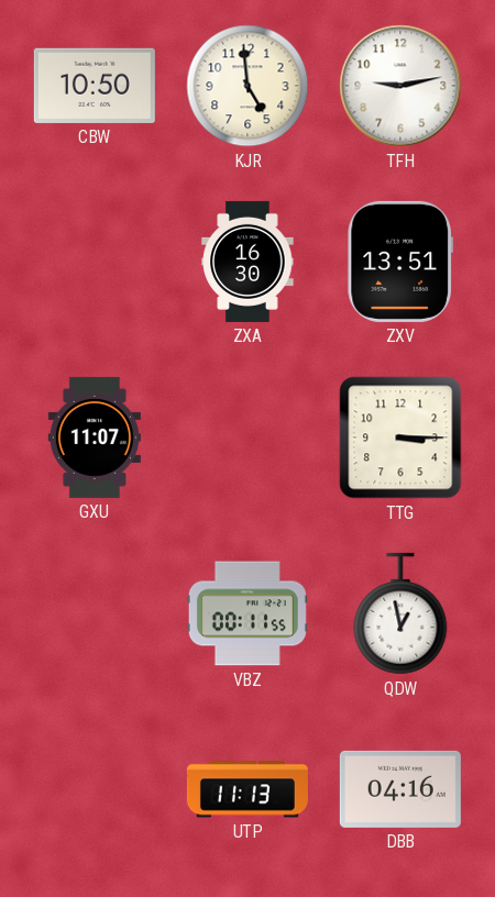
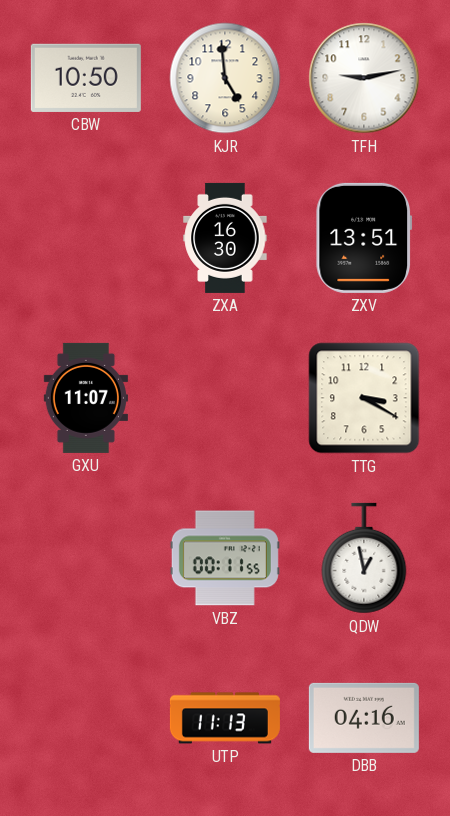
TTG: 3:15 -> 3:20 (364, 398)
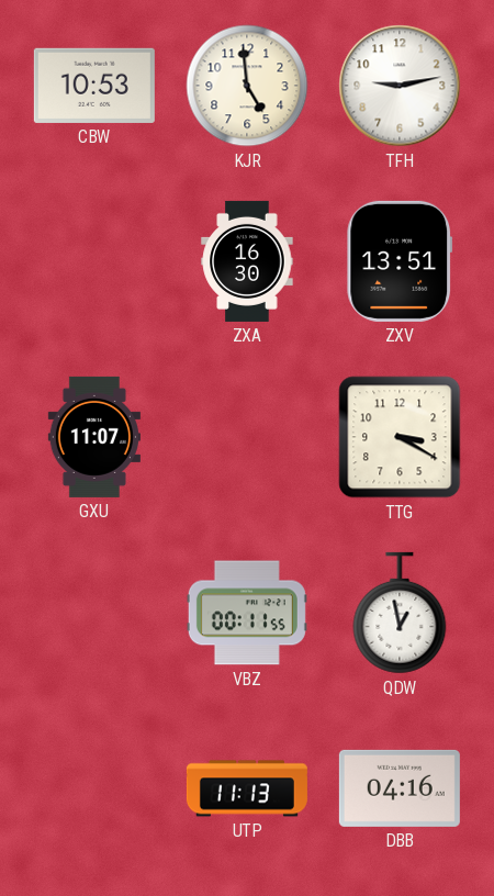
CBW: 10:50 -> 10:53 (94, 86)
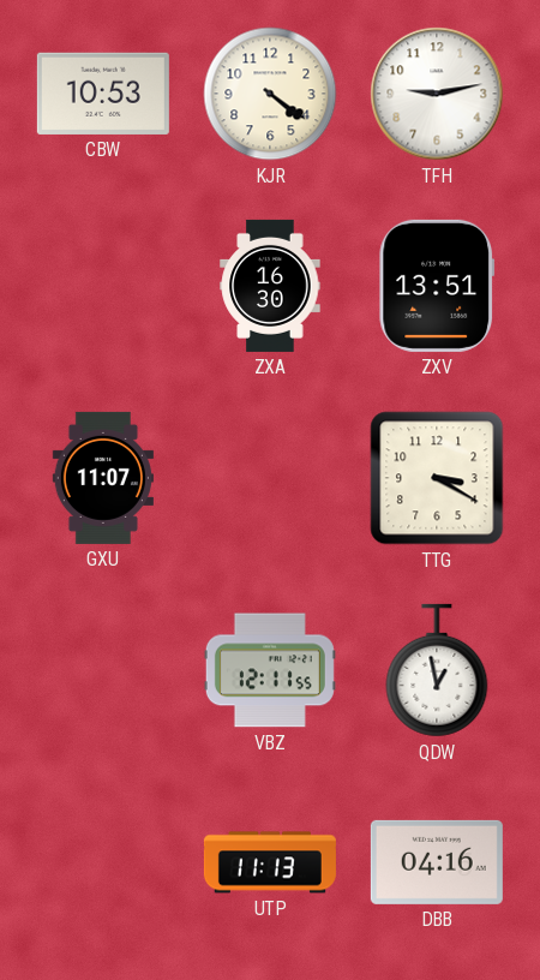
KJR: 4:59 -> 4:21 (270, 94)
VBZ: 00:11 -> 12:11 (270, 670)
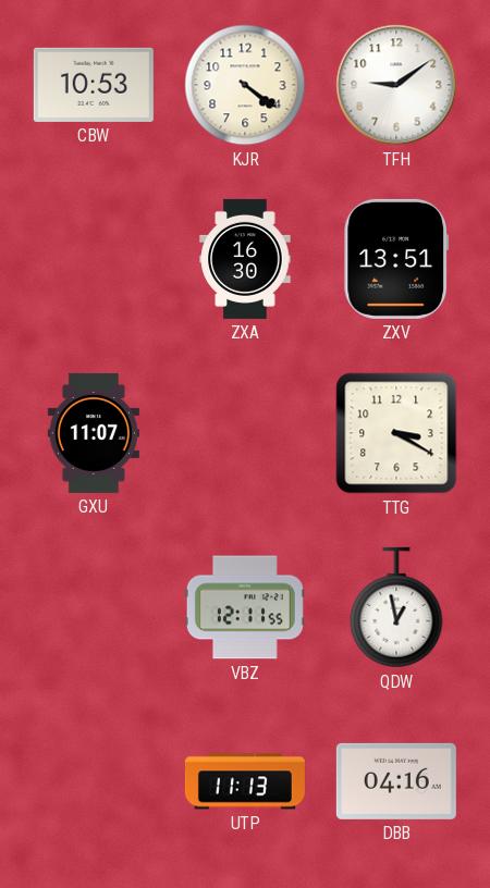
TFH: 9:13 -> 9:09 (396, 85)
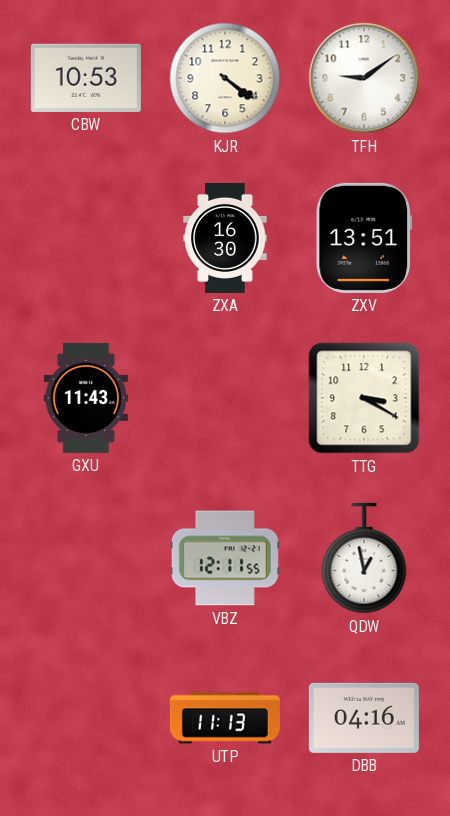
GXU: 11:07 -> 11:43 (86, 398)
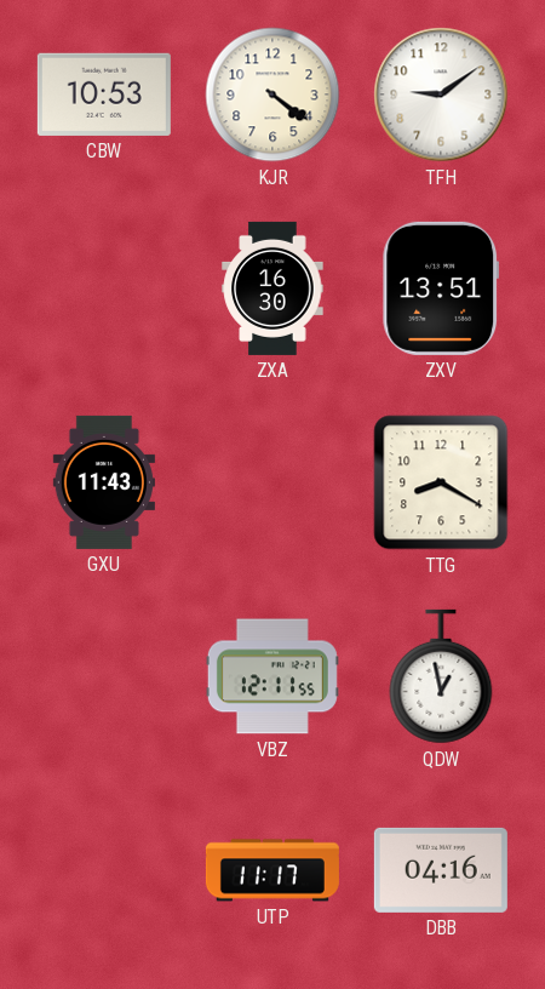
TTG: 3:20 -> 8:20 (441, 482)
UTP: 11:13 -> 11:17 (272, 870)
